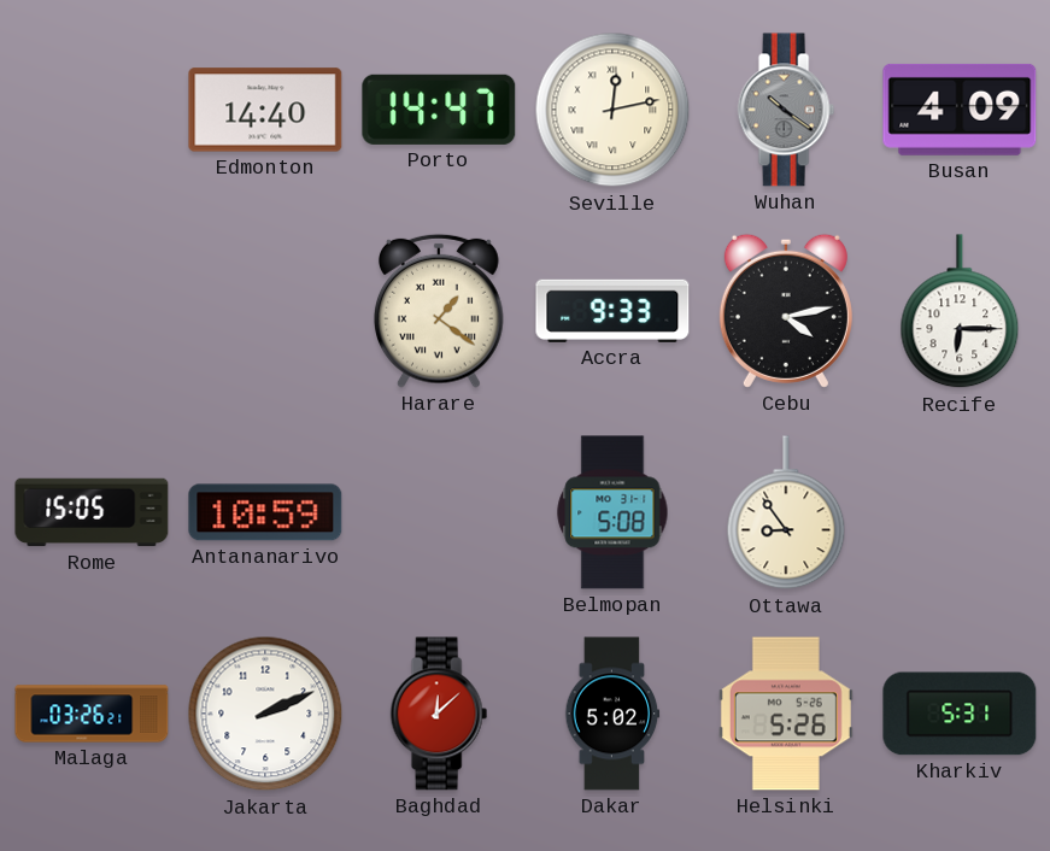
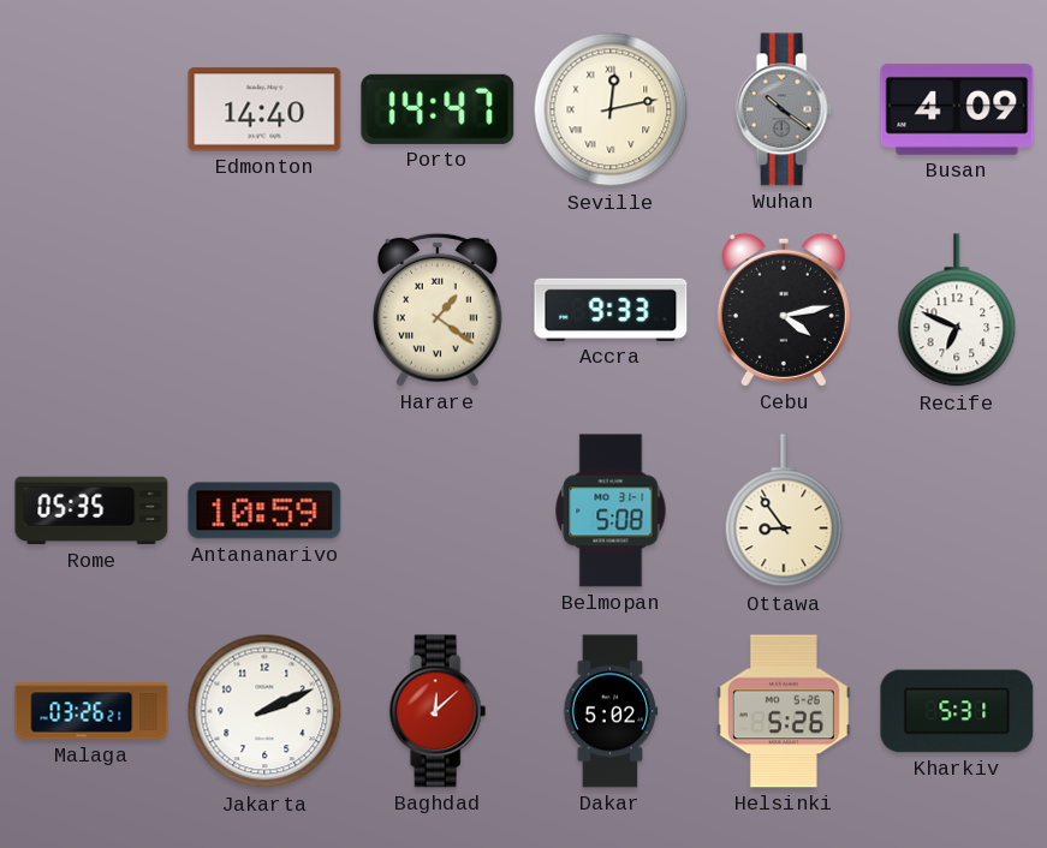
Recife: 6:15 -> 6:49 (957, 311)
Rome: 15:05 -> 05:35 (91, 510)
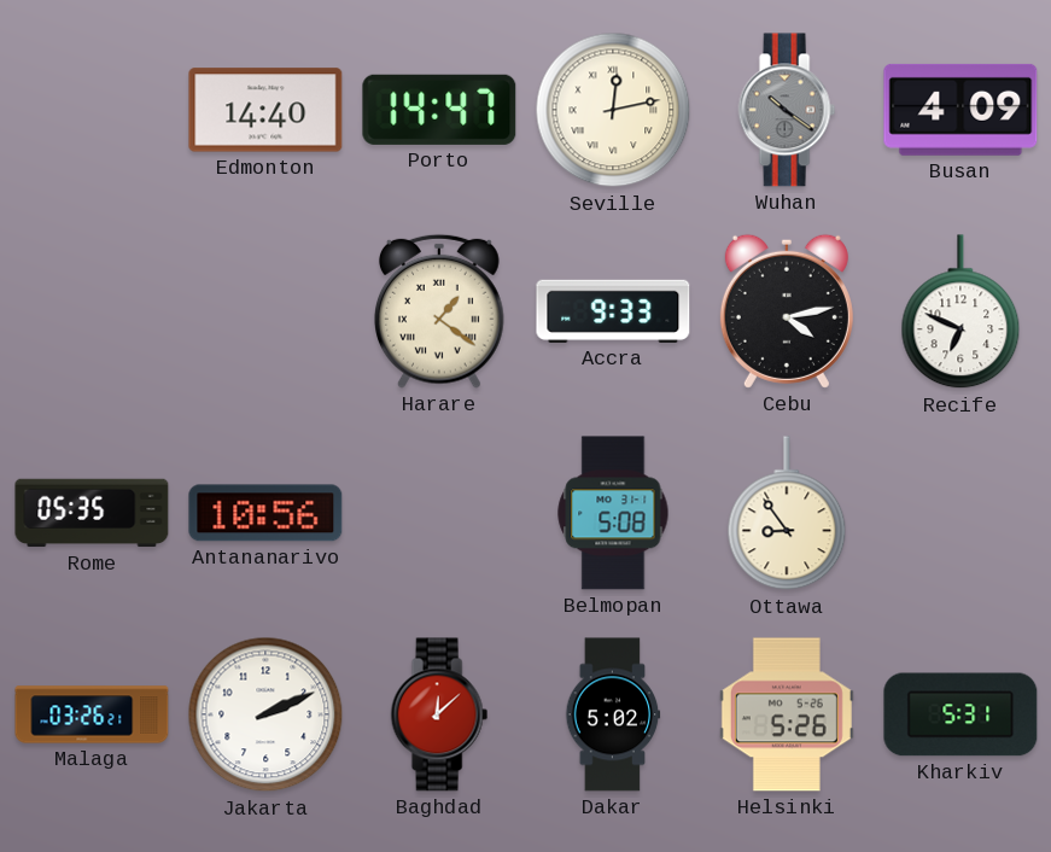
Antananarivo: 10:59 -> 10:56 (265, 513)
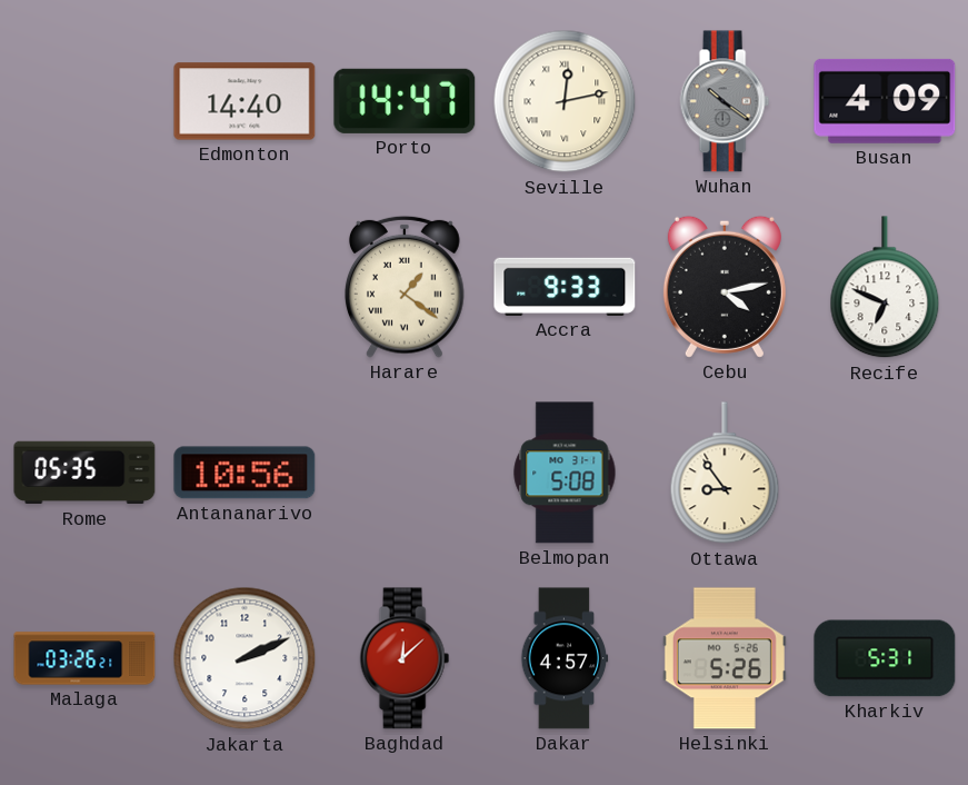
Dakar: 5:02 -> 4:57 (565, 658)
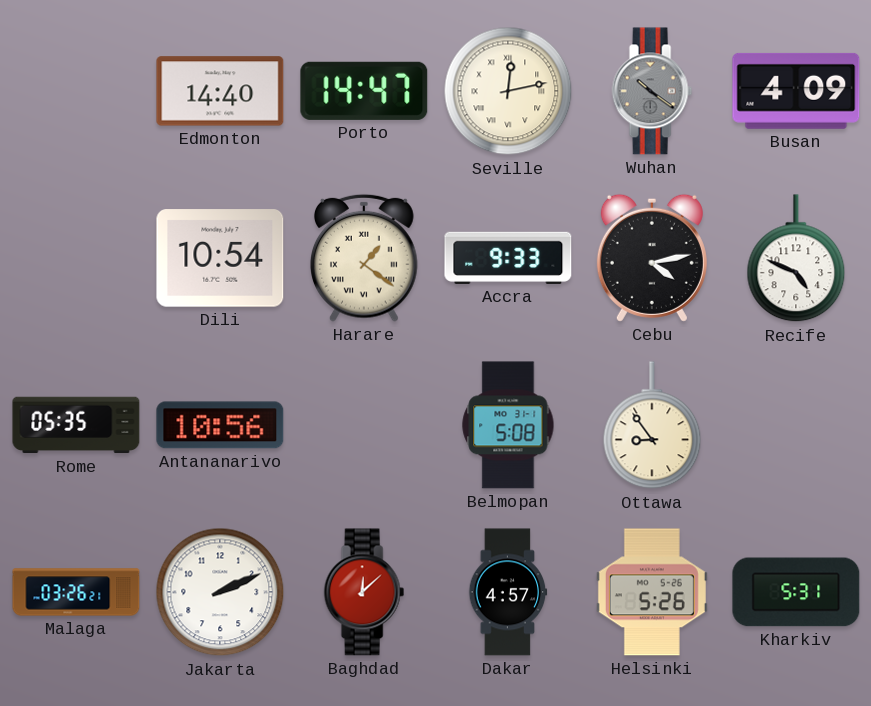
Dili: none -> 10:54 (220, 258)
Recife: 6:49 -> 4:49 (796, 259)
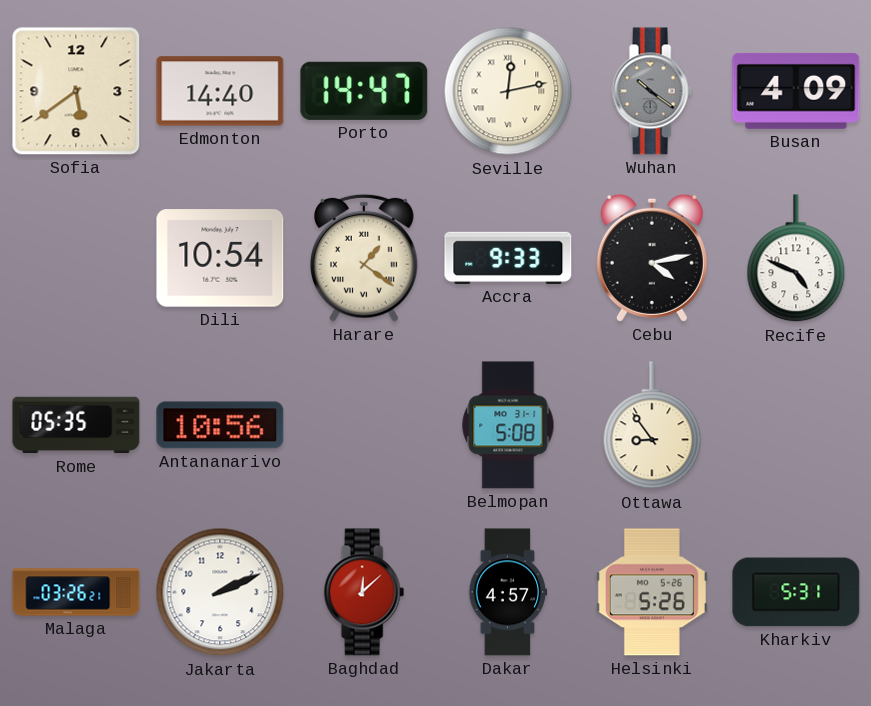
Sofia: none -> 5:39 (76, 91)
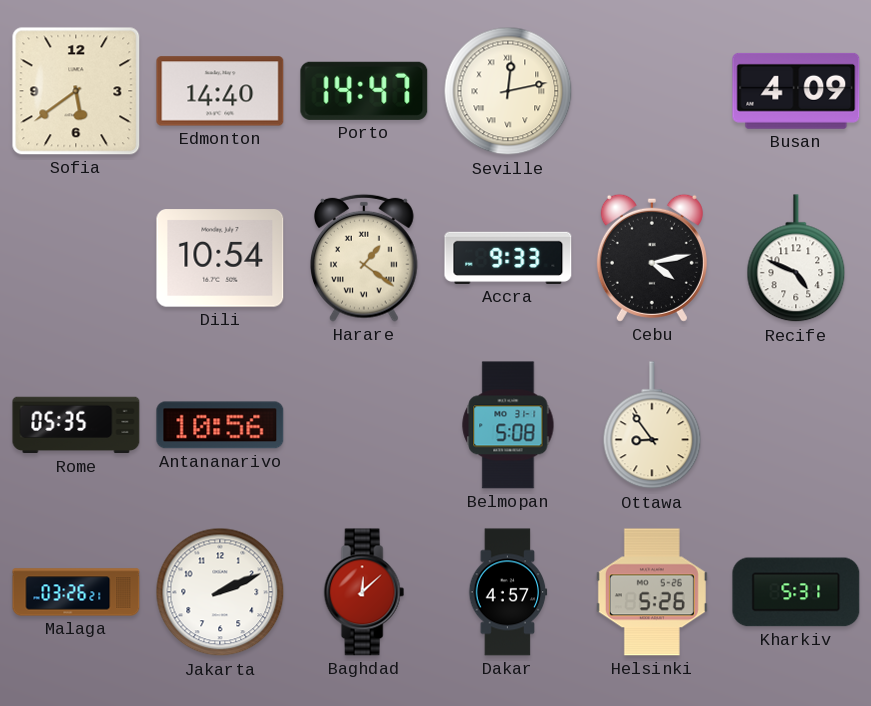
Wuhan: 10:21 -> none (652, 91)
